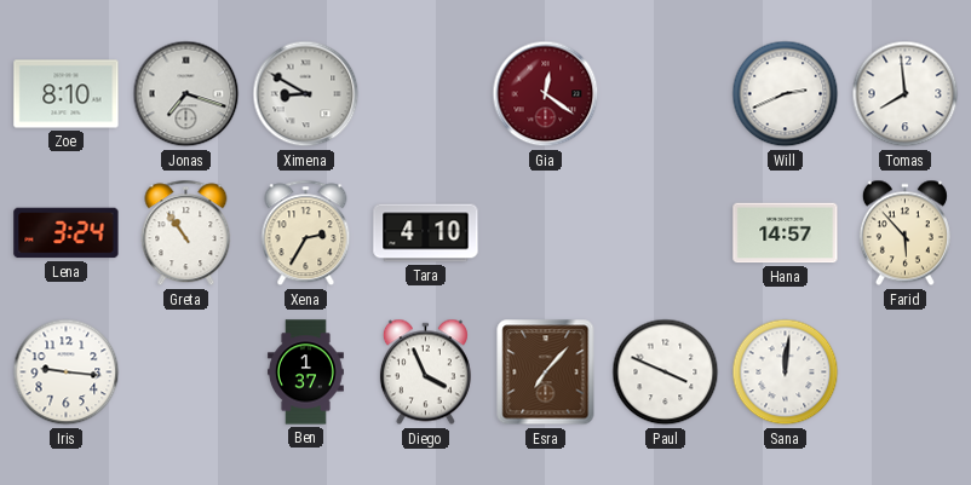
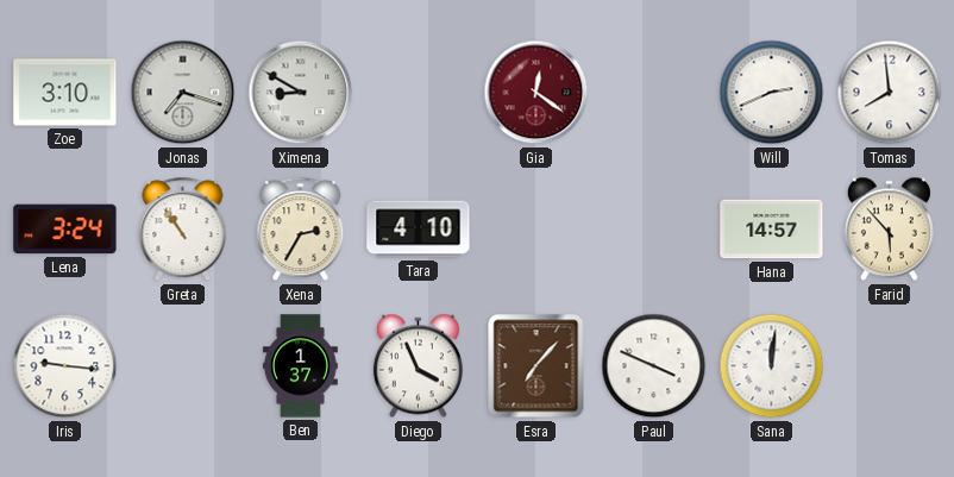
Zoe: 8:10 -> 3:10 (65, 93)
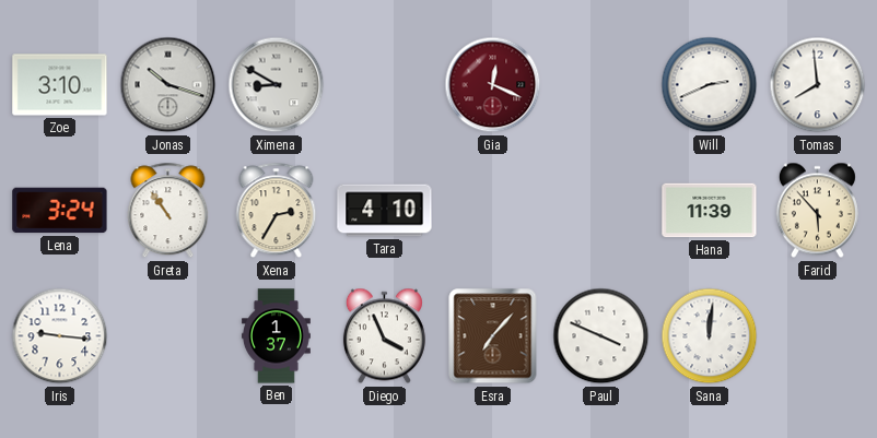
Jonas: 7:18 -> 10:18 (168, 85)
Gia: 12:21 -> 12:19 (493, 85)
Hana: 14:57 -> 11:39 (710, 211)
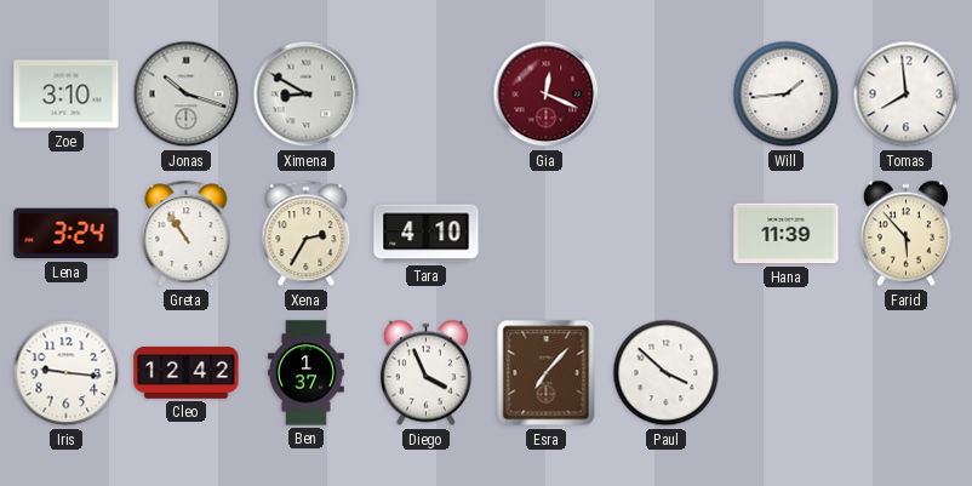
Will: 2:41 -> 1:44 (787, 95)
Cleo: none -> 12:42 (187, 373)
Paul: 3:49 -> 3:52 (667, 373)
Sana: 12:01 -> none (710, 336)
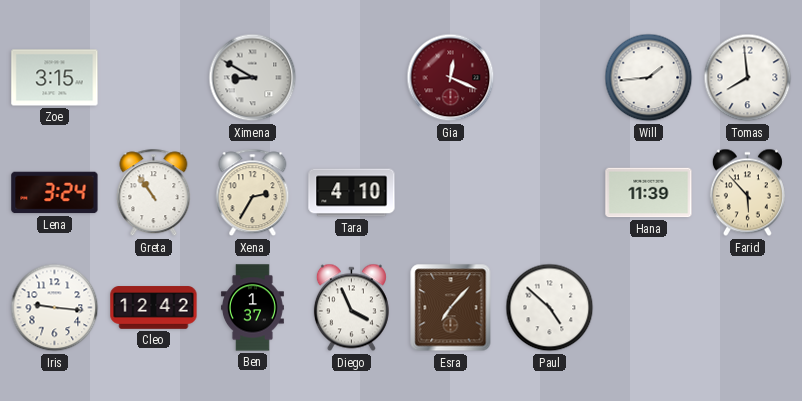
Zoe: 3:10 -> 3:15 (55, 78)
Jonas: 10:18 -> none (187, 95)
Paul: 3:52 -> 4:52 (550, 308)
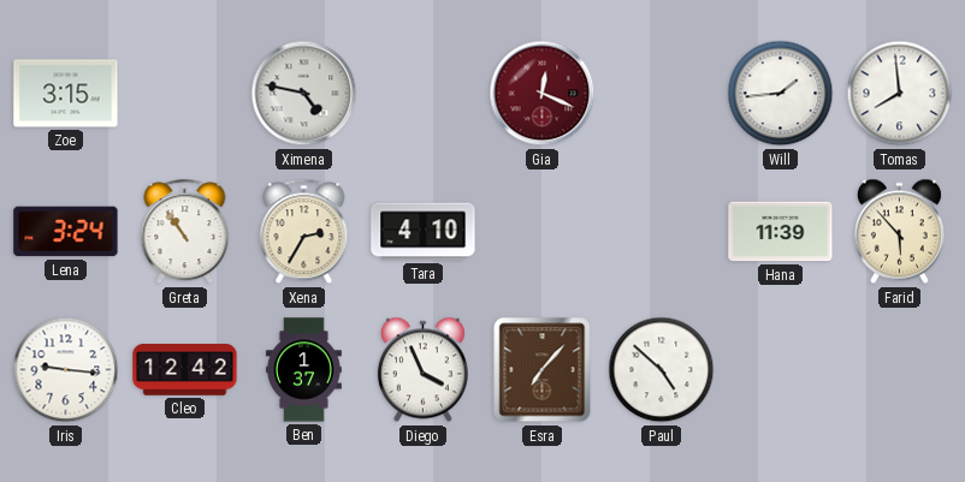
Ximena: 8:50 -> 4:47 (304, 94)
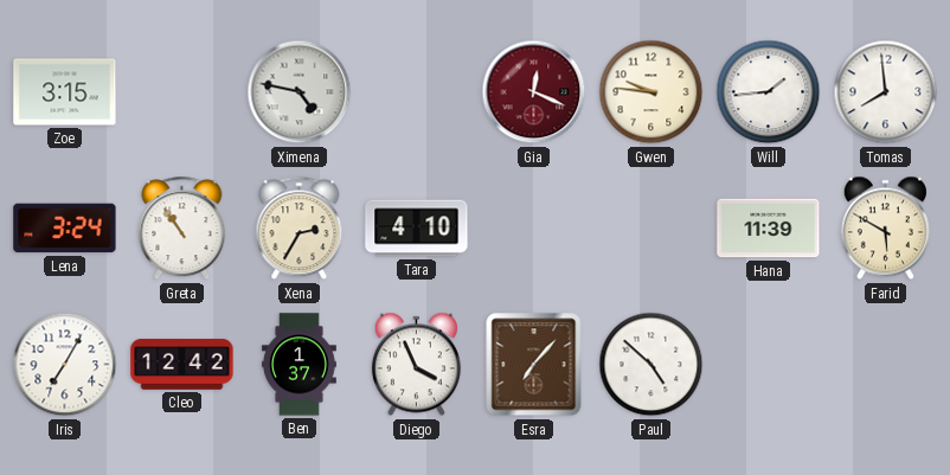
Gwen: none -> 9:46 (651, 92)
Farid: 5:53 -> 5:50 (885, 229)
Iris: 9:16 -> 7:05 (65, 365)
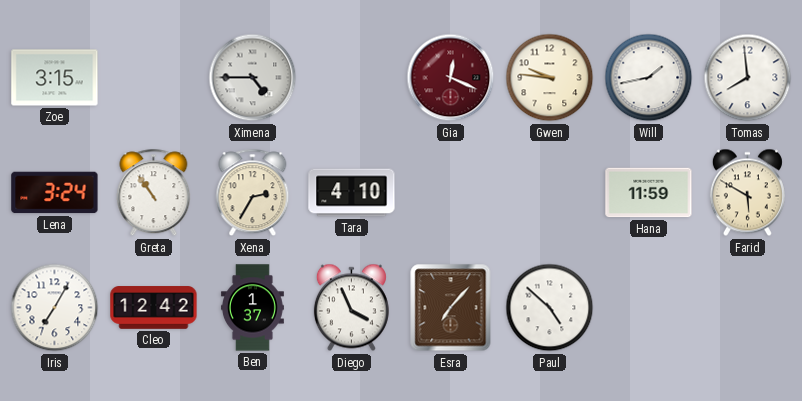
Ximena: 4:47 -> 4:45 (253, 78)
Will: 1:44 -> 1:43 (649, 78)
Hana: 11:39 -> 11:59 (649, 193)
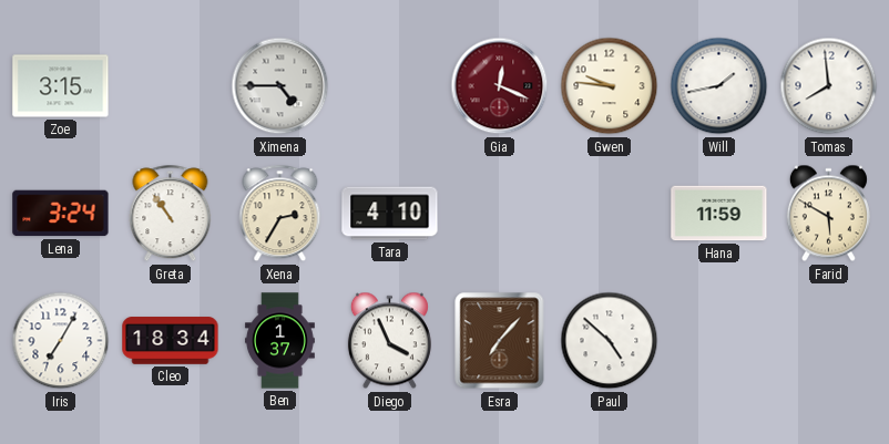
Cleo: 12:42 -> 18:34 (171, 341)
